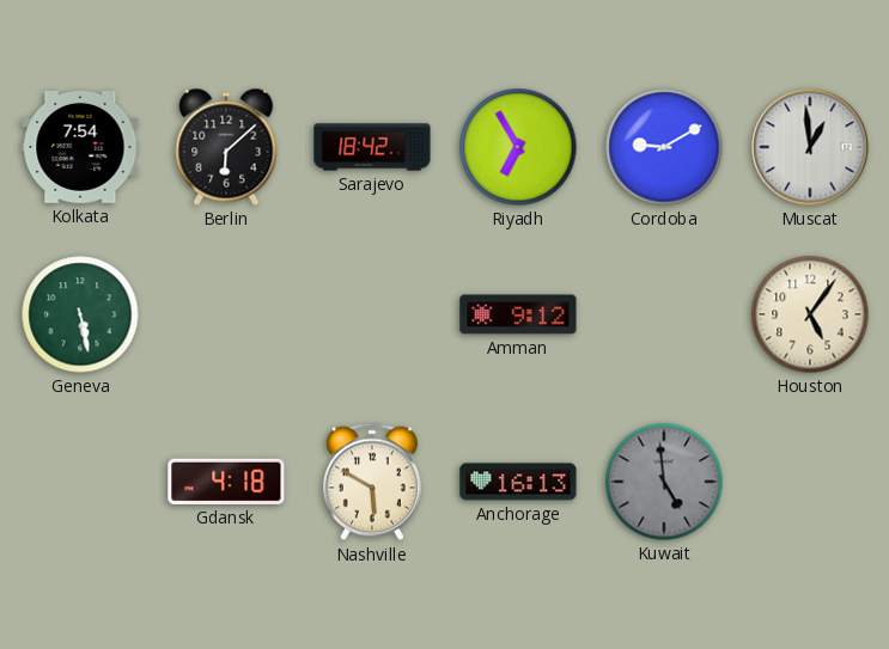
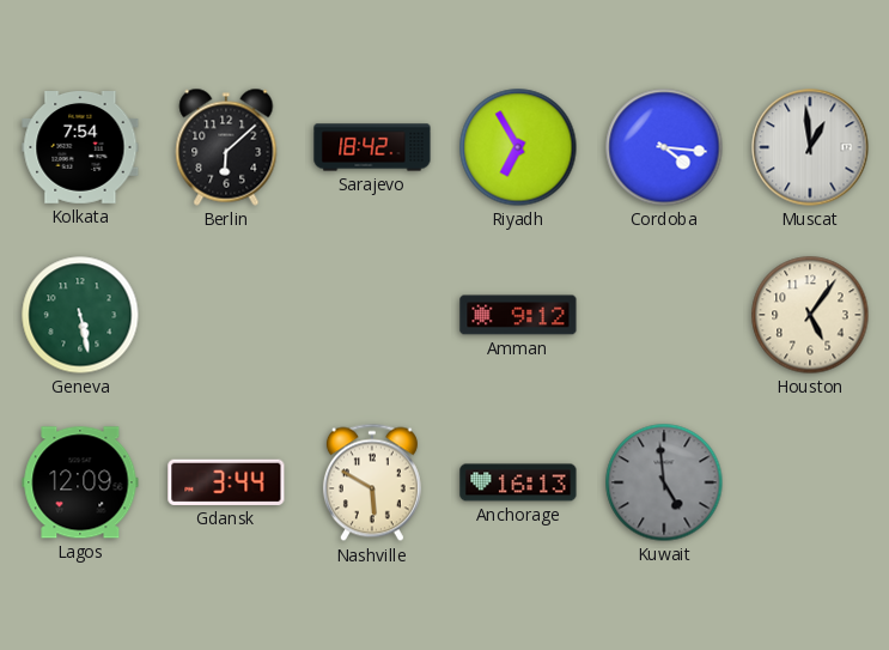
Cordoba: 9:10 -> 4:16 (664, 147)
Lagos: none -> 12:09 (80, 482)
Gdansk: 4:18 -> 3:44 (226, 482)
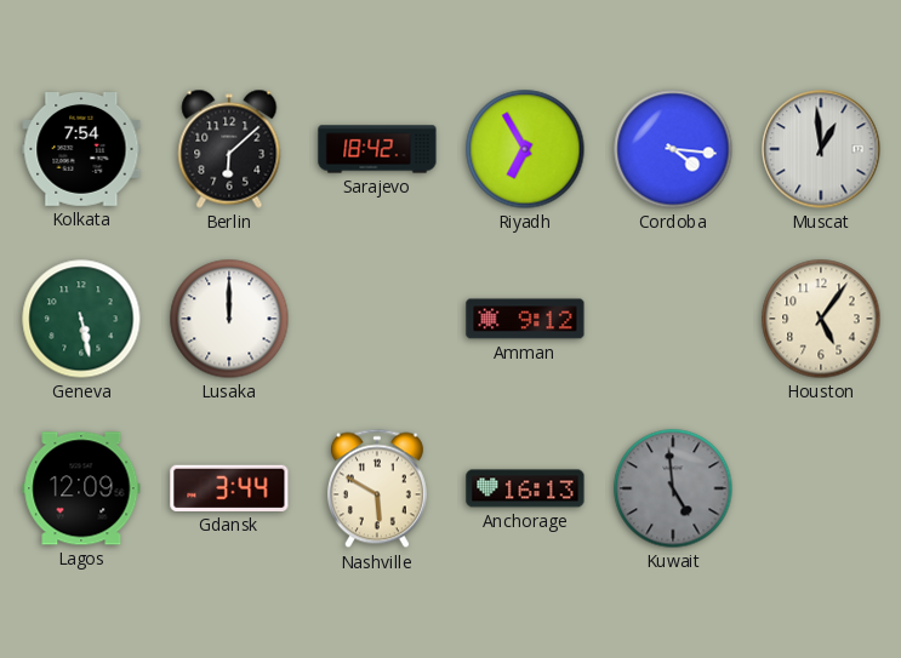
Lusaka: none -> 12:00 (229, 319)
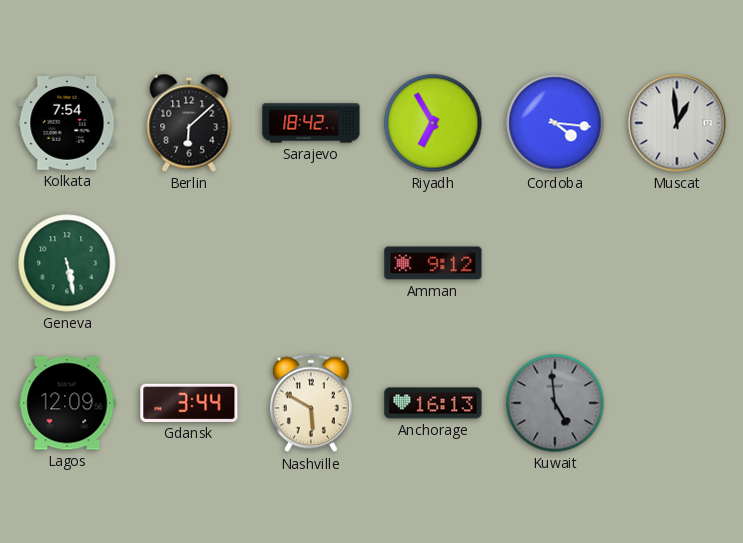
Lusaka: 12:00 -> none (229, 319)
Houston: 5:06 -> none (821, 319)
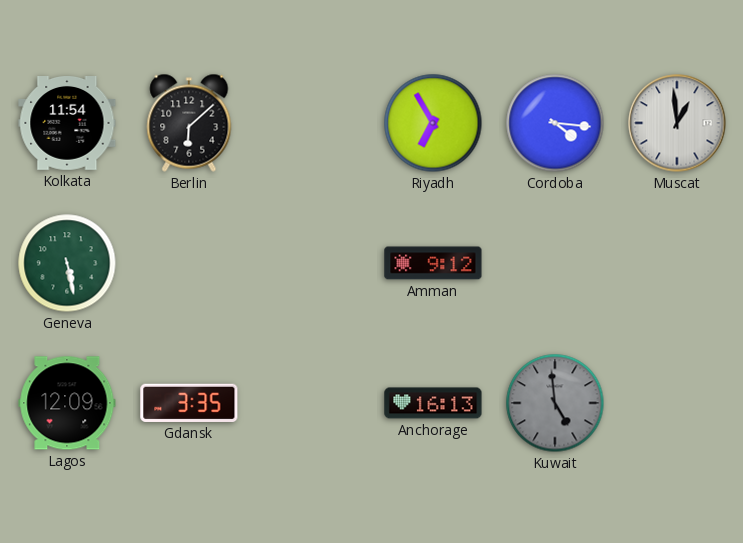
Kolkata: 7:54 -> 11:54 (67, 124)
Sarajevo: 18:42 -> none (311, 123)
Gdansk: 3:44 -> 3:35 (189, 403)
Nashville: 5:50 -> none (311, 403)
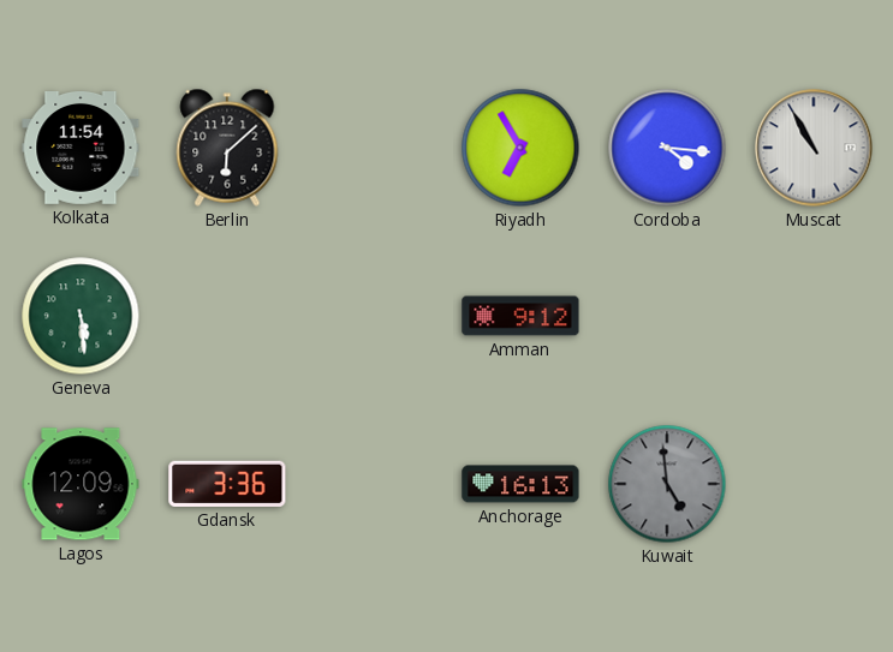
Muscat: 12:59 -> 10:55 (814, 148)
Geneva: 5:28 -> 5:29 (81, 316)
Gdansk: 3:35 -> 3:36 (227, 484)
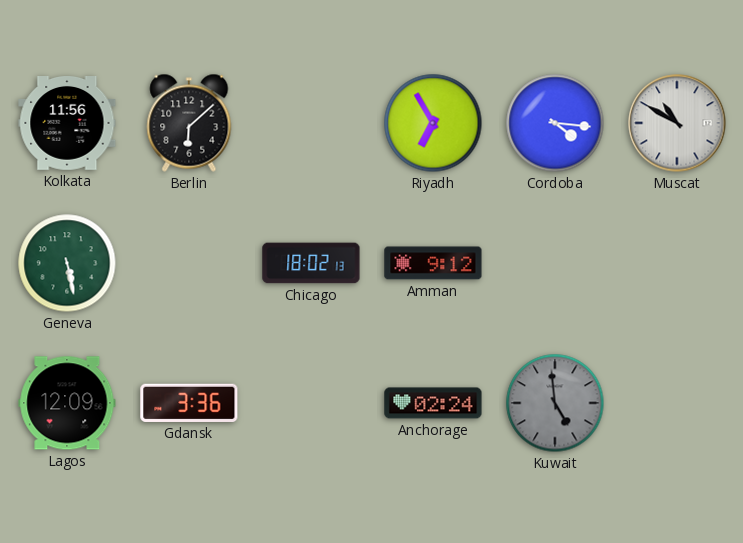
Kolkata: 11:54 -> 11:56 (67, 124)
Muscat: 10:55 -> 10:50 (677, 123)
Geneva: 5:29 -> 5:28 (67, 263)
Chicago: none -> 18:02 (311, 263)
Anchorage: 16:13 -> 02:24 (433, 403)
